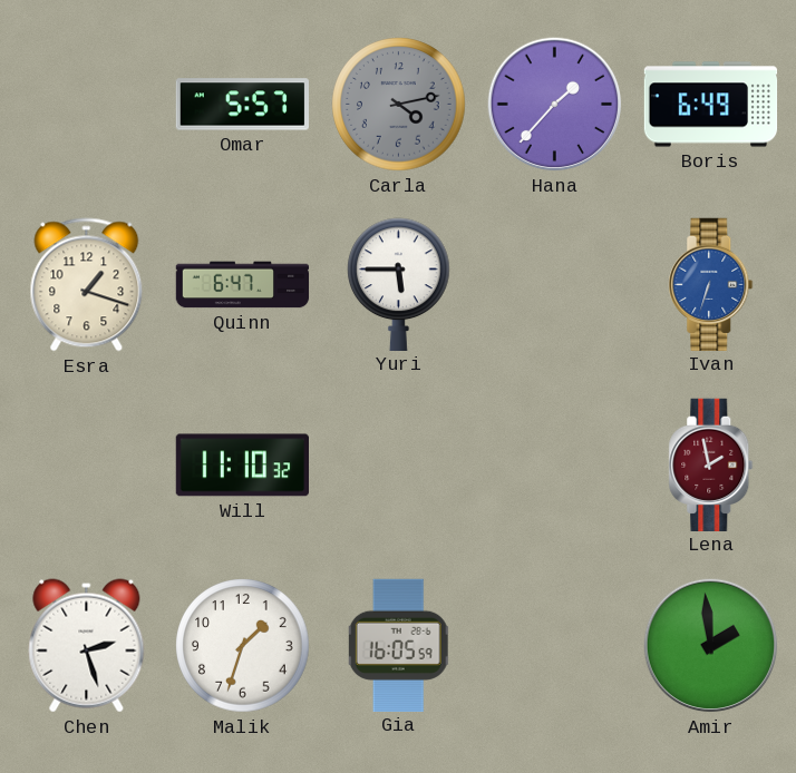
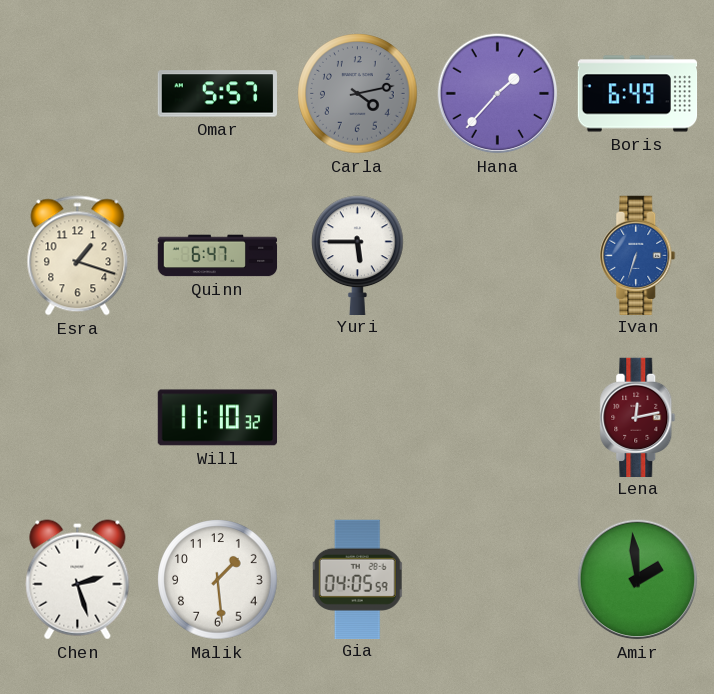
Lena: 1:58 -> 12:13 (638, 417)
Malik: 1:33 -> 1:29 (218, 580)
Gia: 16:05 -> 04:05 (357, 579)
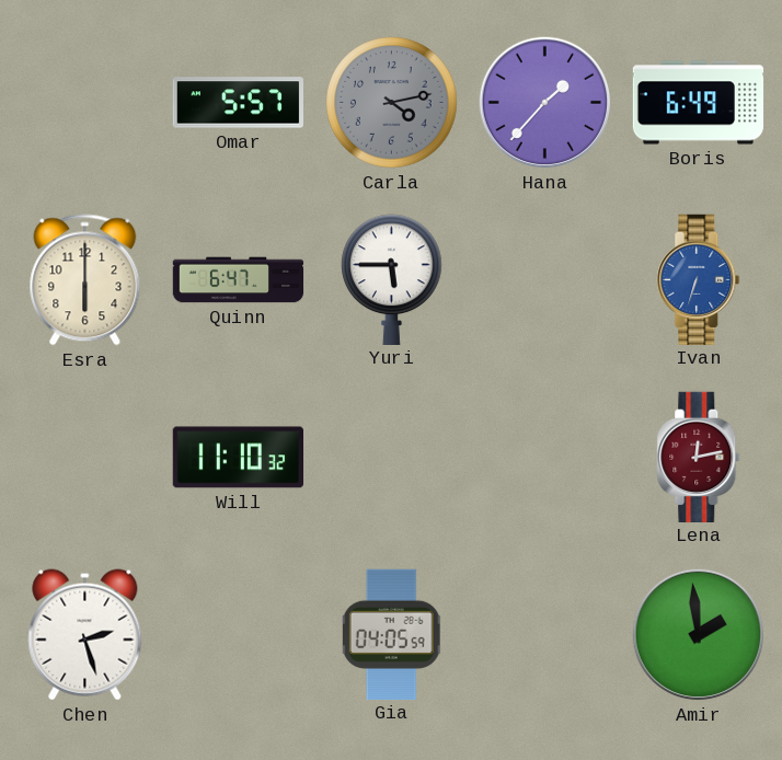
Esra: 1:18 -> 6:00 (85, 280)
Malik: 1:29 -> none (218, 580)
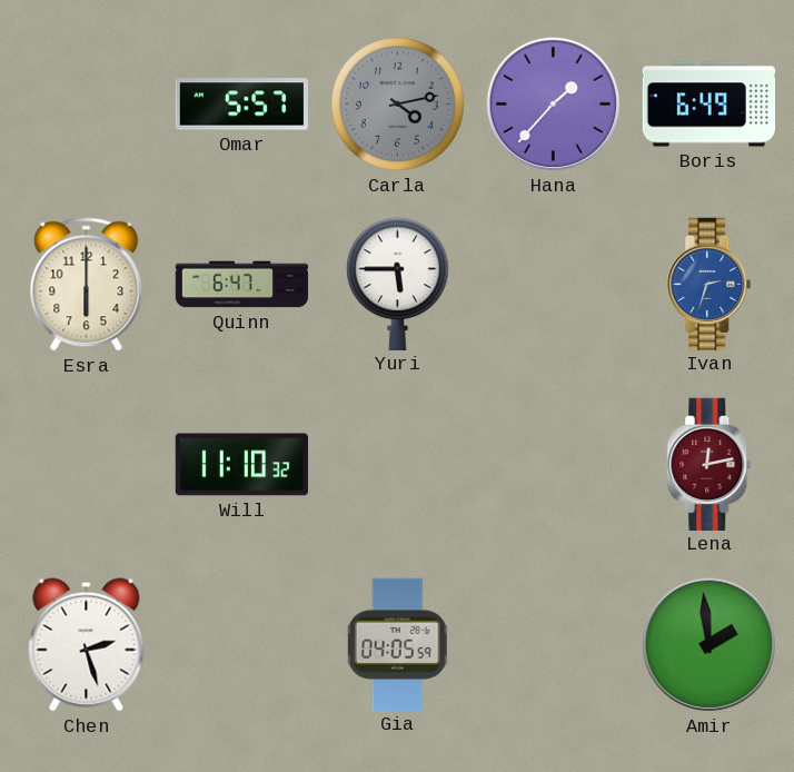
Ivan: 6:33 -> 2:33 (709, 284)
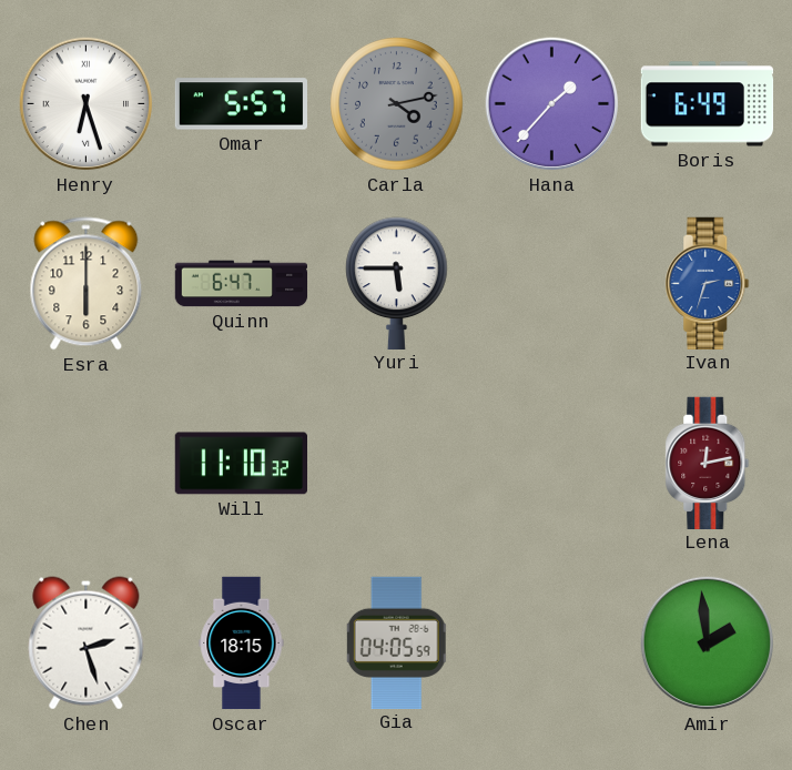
Henry: none -> 6:27 (87, 104)
Oscar: none -> 18:15 (242, 644)
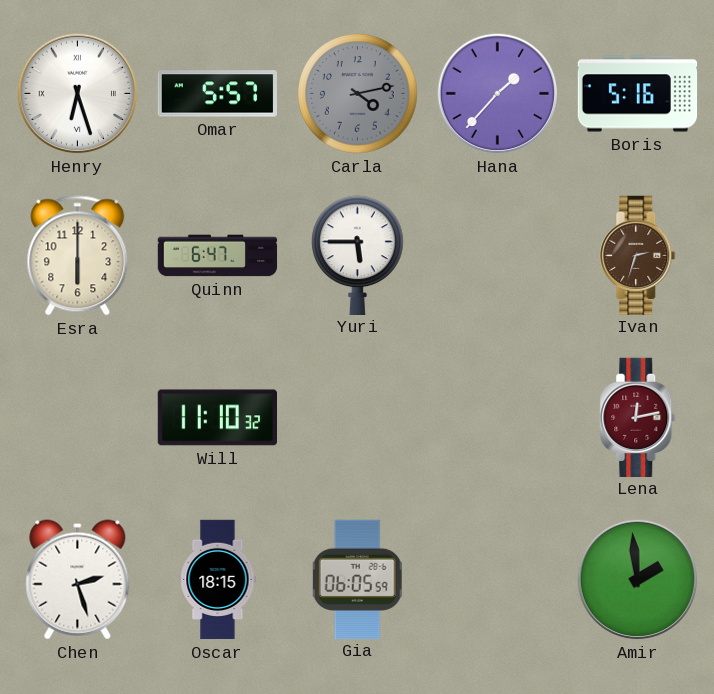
Boris: 6:49 -> 5:16 (638, 94)
Ivan dial: blue -> brown (638, 255)
Gia: 04:05 -> 06:05 (357, 579)
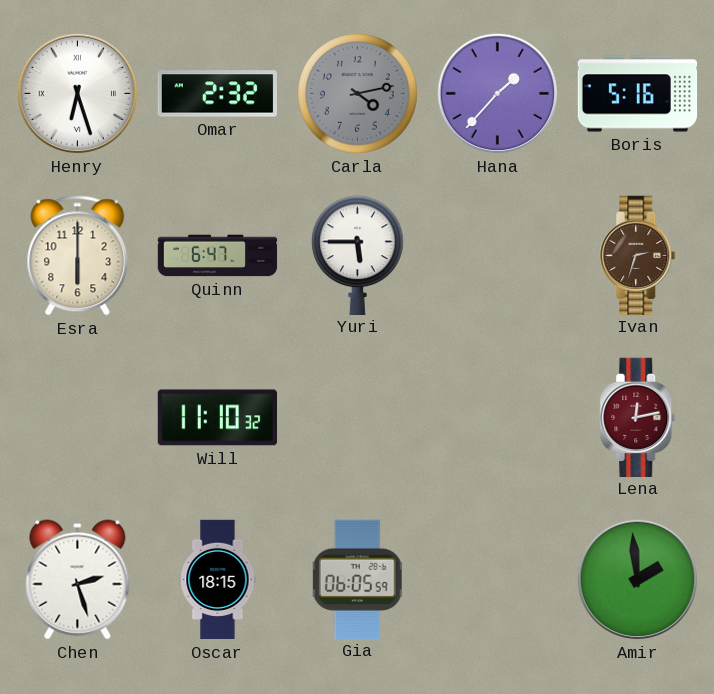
Omar: 5:57 -> 2:32 (217, 94)
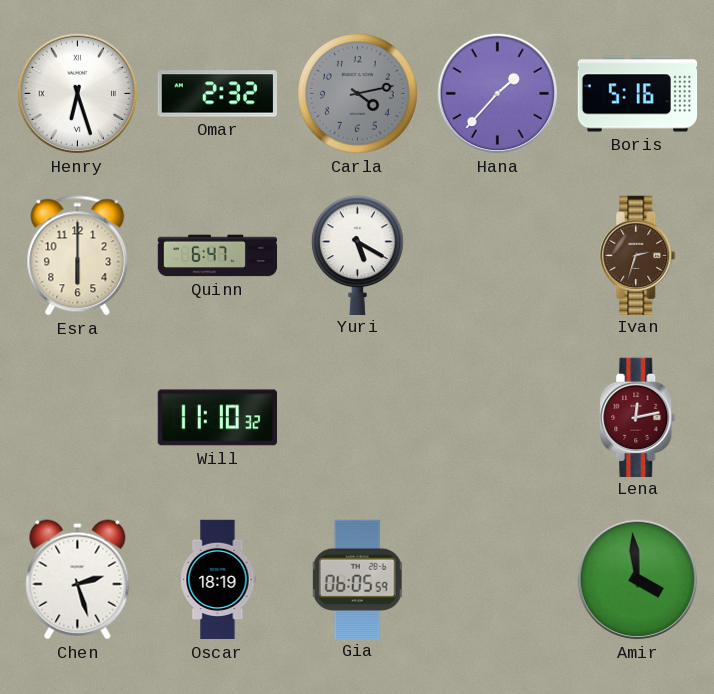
Yuri: 5:45 -> 5:20 (358, 255)
Oscar: 18:15 -> 18:19 (218, 580)
Amir: 1:59 -> 3:59 (638, 580)
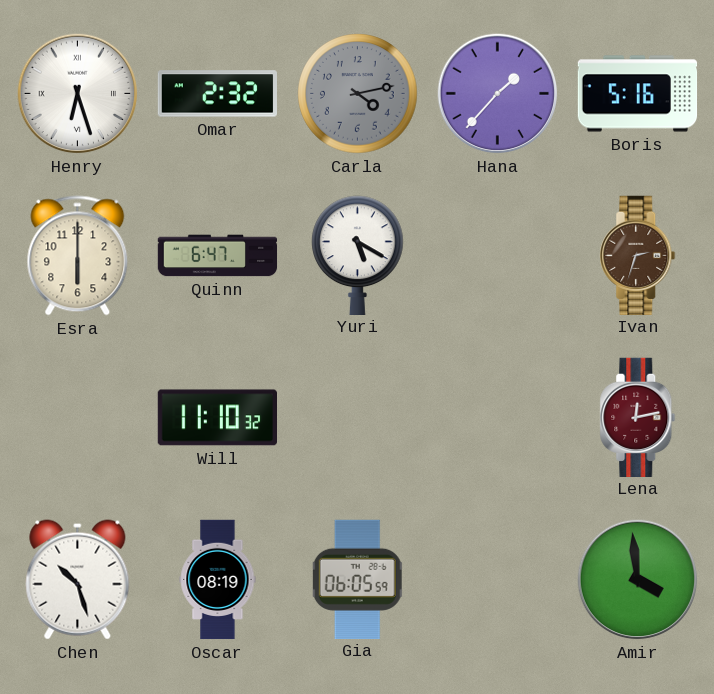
Chen: 2:27 -> 10:27 (78, 580)
Oscar: 18:19 -> 08:19 (218, 580)
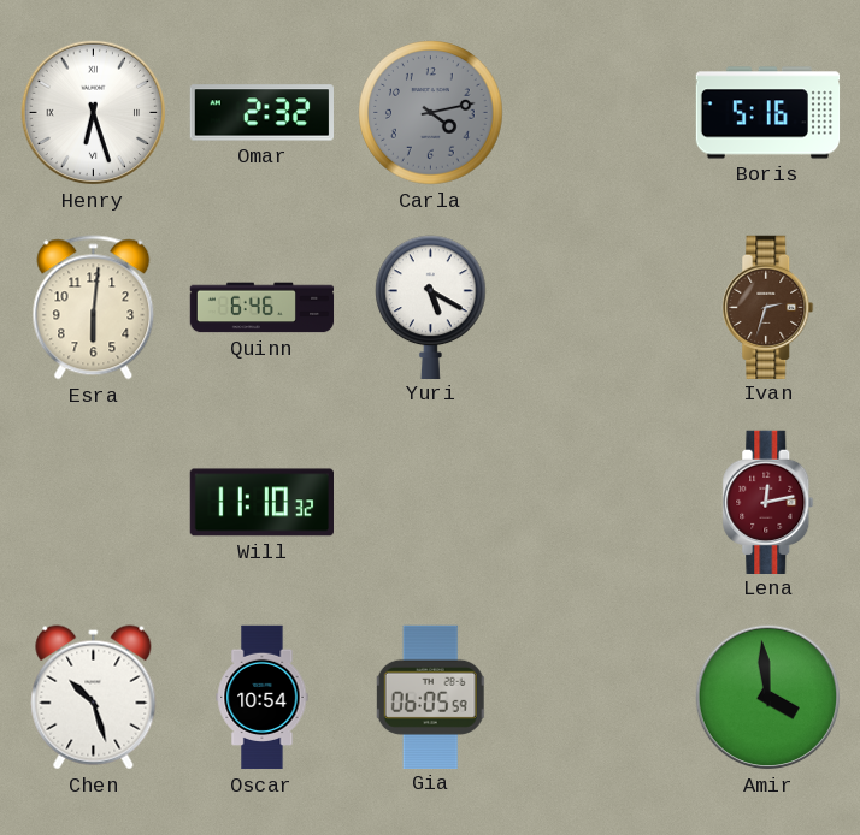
Hana: 1:37 -> none (498, 94)
Esra: 6:00 -> 6:01 (94, 308)
Quinn: 6:47 -> 6:46 (263, 308)
Oscar: 08:19 -> 10:54 (263, 698)
